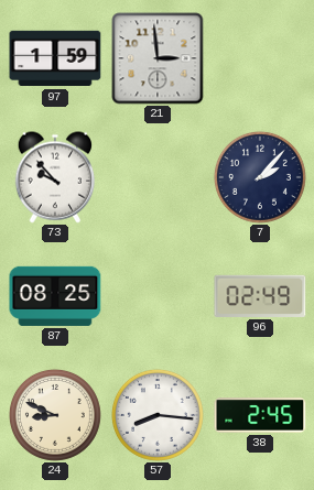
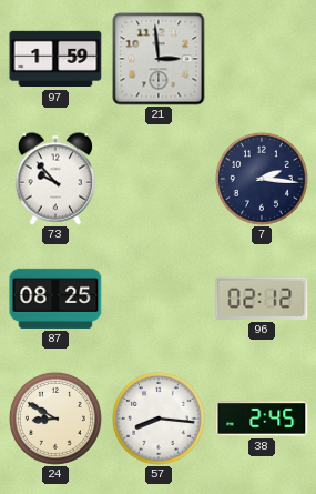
7: 2:07 -> 2:16 (262, 179)
96: 02:49 -> 02:12 (262, 299)
24: 8:49 -> 8:50 (55, 419)
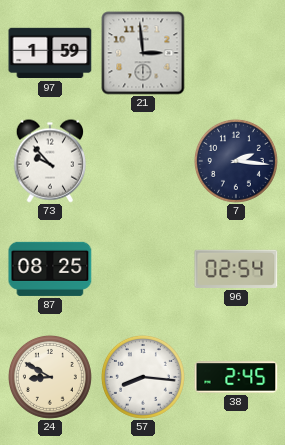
96: 02:12 -> 02:54 (236, 269)
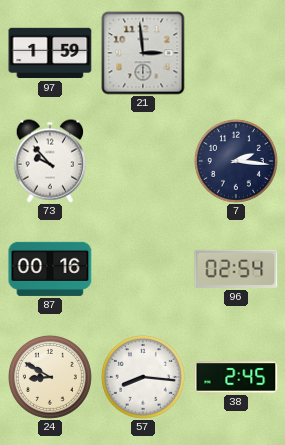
87: 08:25 -> 00:16 (50, 269)
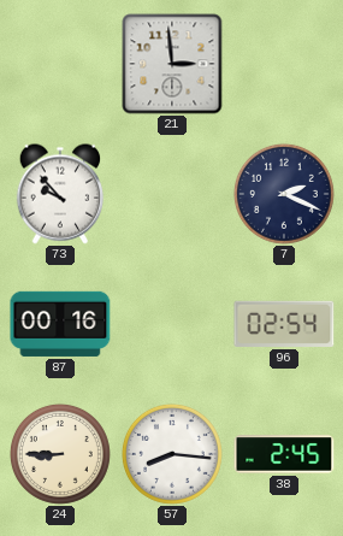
97: 1:59 -> none (50, 53)
7: 2:16 -> 2:19 (284, 194)
24: 8:50 -> 8:45 (60, 454)
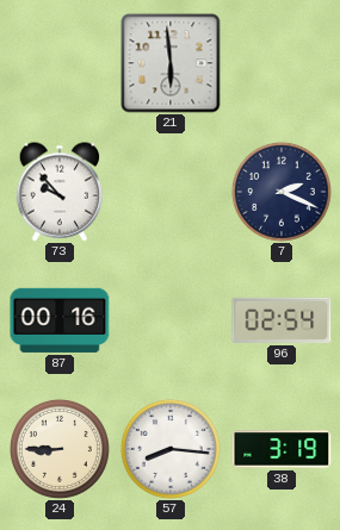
21: 2:59 -> 5:59 (171, 63)
38: 2:45 -> 3:19 (282, 449)
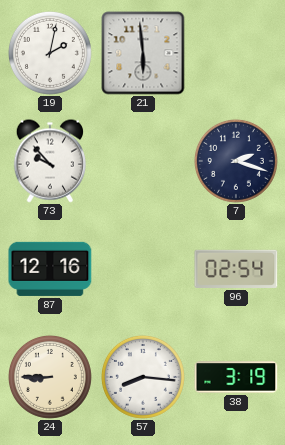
19: none -> 2:02 (50, 53)
7: 2:19 -> 2:18 (236, 161)
87: 00:16 -> 12:16 (50, 269)
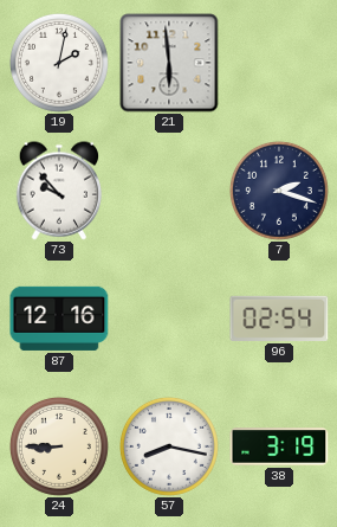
57: 8:16 -> 8:17 (169, 446)
